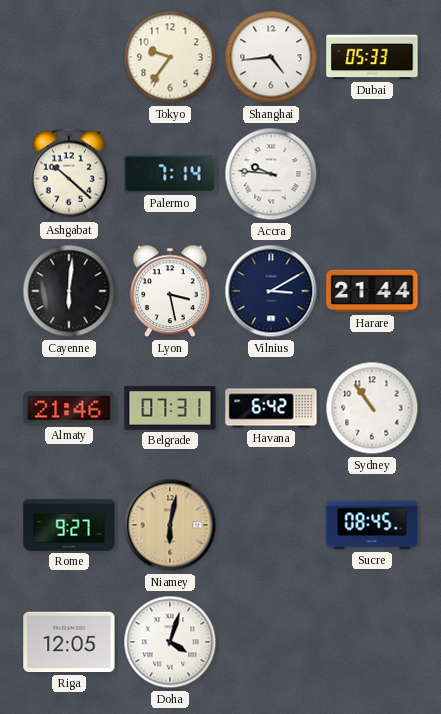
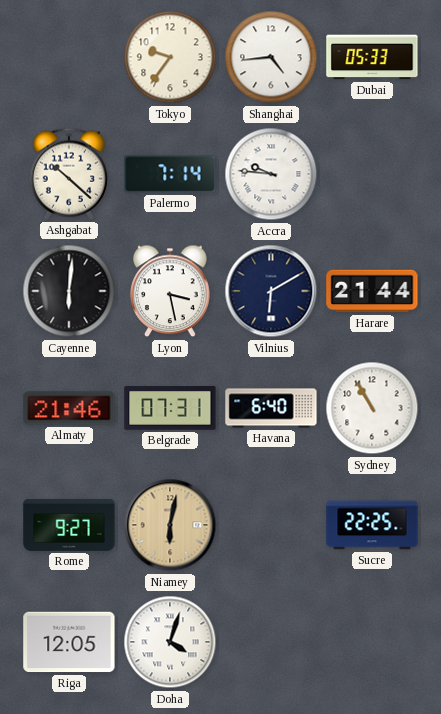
Vilnius: 3:10 -> 6:10 (271, 291)
Havana: 6:42 -> 6:40 (271, 408)
Sydney: 10:54 -> 10:55 (372, 408)
Sucre: 08:45 -> 22:25 (372, 525)
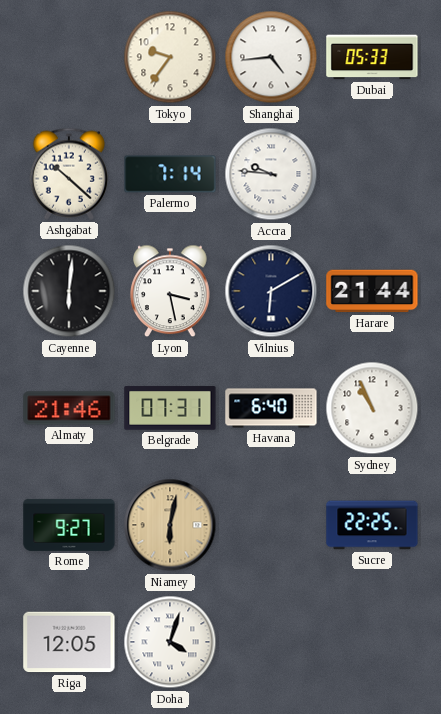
Sydney: 10:55 -> 10:56 (372, 408)
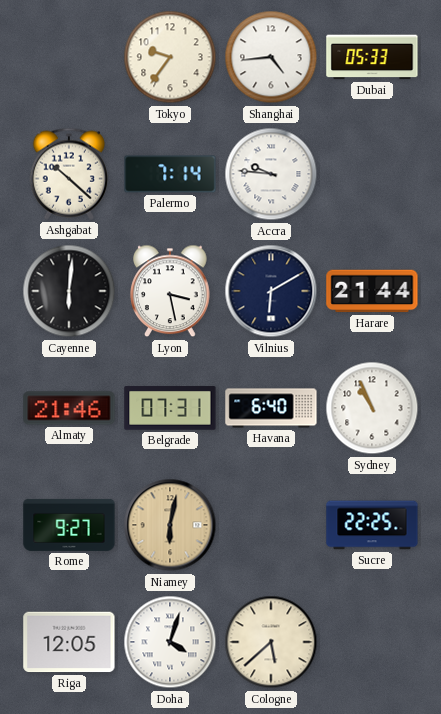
Cologne: none -> 5:38 (271, 642)
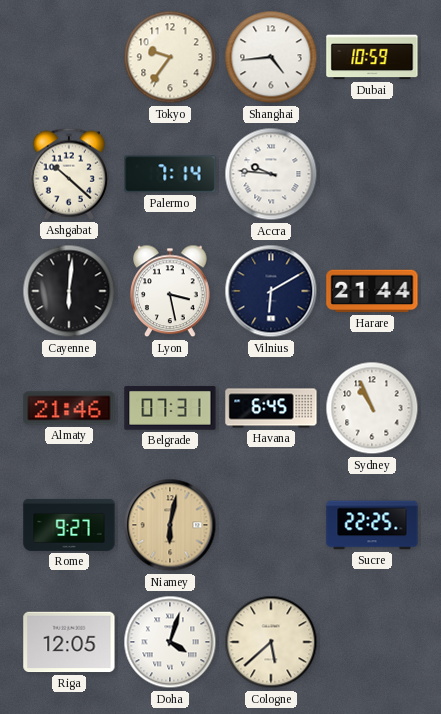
Dubai: 05:33 -> 10:59 (372, 57)
Havana: 6:40 -> 6:45 (271, 408)
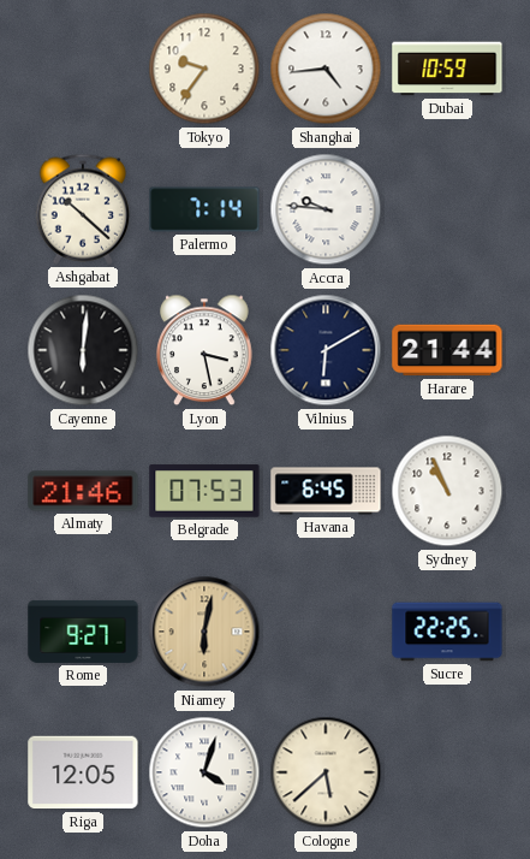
Belgrade: 07:31 -> 07:53 (204, 491)
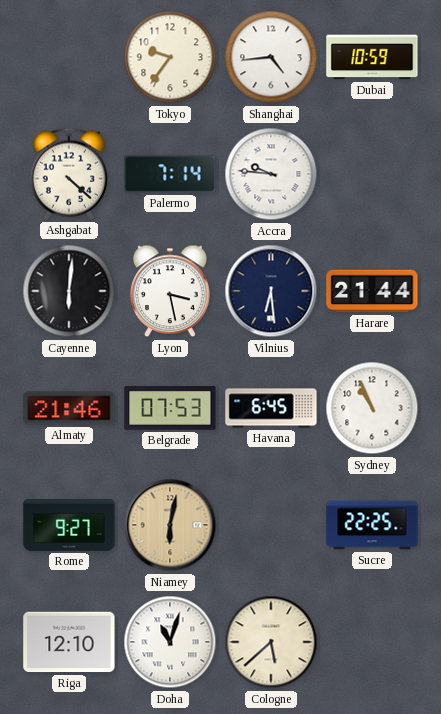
Ashgabat: 10:22 -> 4:22 (68, 174)
Vilnius: 6:10 -> 6:29 (271, 291)
Riga: 12:05 -> 12:10 (69, 642)
Doha: 4:03 -> 11:03 (170, 642)
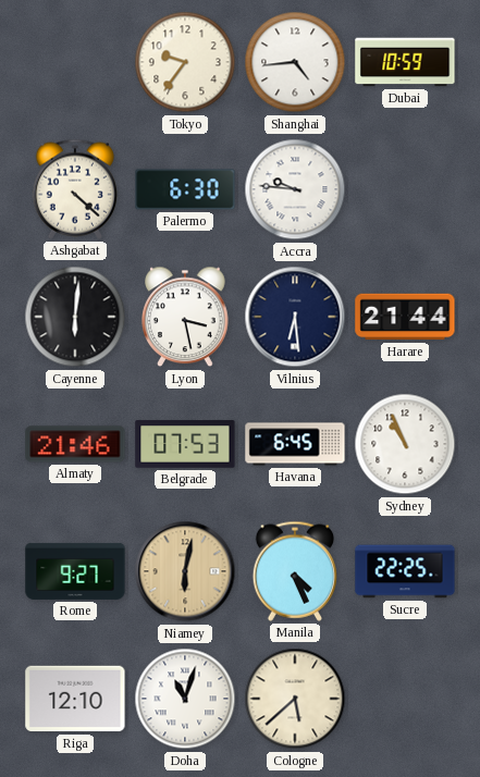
Palermo: 7:14 -> 6:30 (185, 189)
Manila: none -> 4:26 (294, 571)
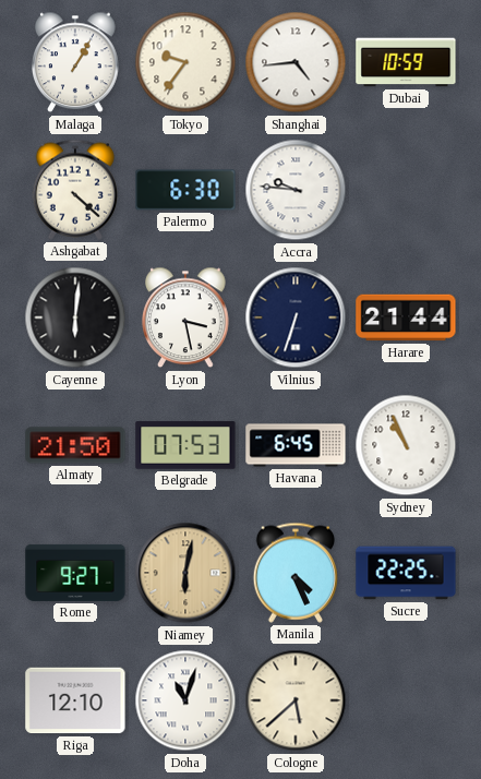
Malaga: none -> 1:05 (76, 62)
Vilnius: 6:29 -> 6:33 (296, 317)
Almaty: 21:46 -> 21:50 (75, 445)
